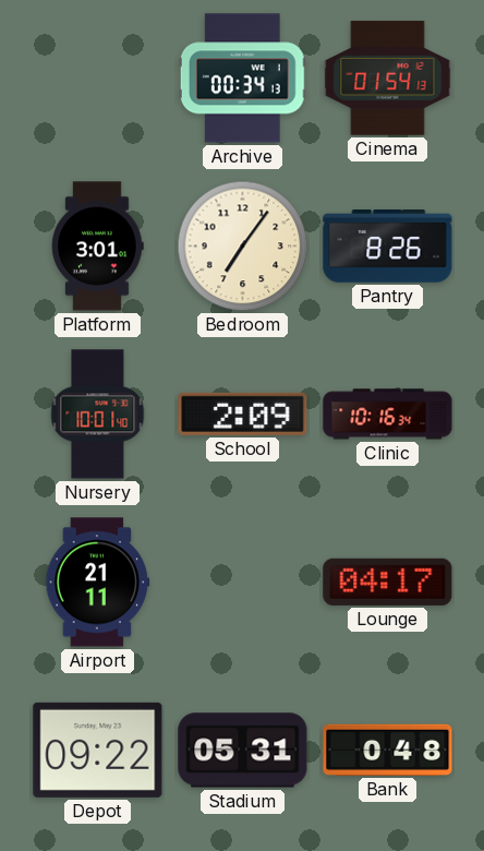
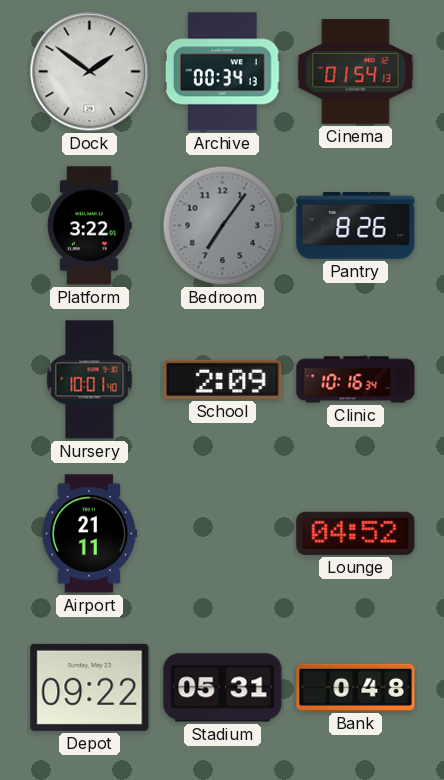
Dock: none -> 1:51 (90, 72)
Platform: 3:01 -> 3:22 (89, 226)
Bedroom dial: cream -> grey (223, 226)
Lounge: 04:17 -> 04:52 (356, 533)
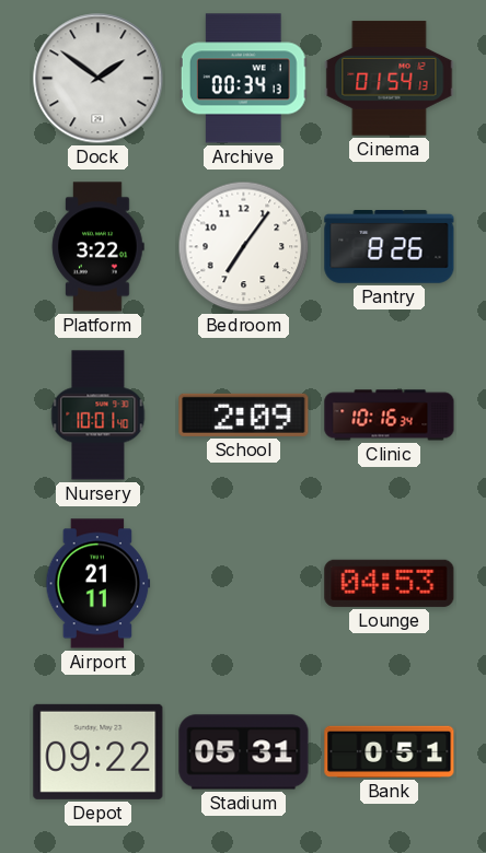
Bedroom dial: grey -> white (244, 247)
Lounge: 04:52 -> 04:53 (390, 583)
Bank: 0:48 -> 0:51 (390, 751)
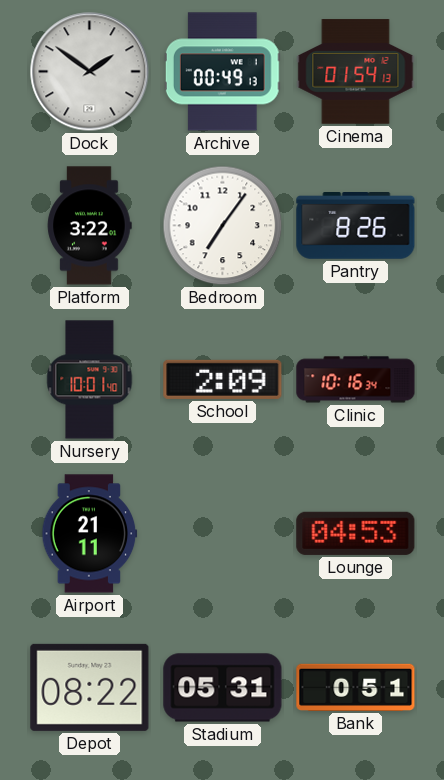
Archive: 00:34 -> 00:49 (222, 72)
Depot: 09:22 -> 08:22 (90, 687)
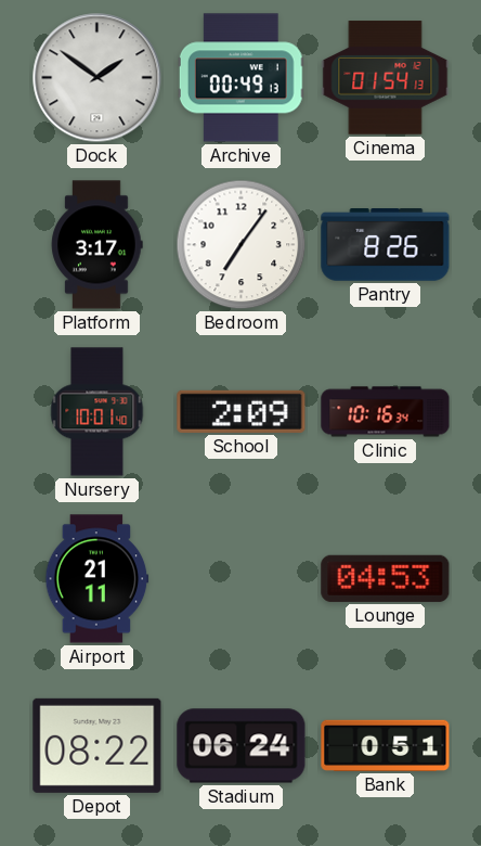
Platform: 3:22 -> 3:17 (96, 245)
Stadium: 05:31 -> 06:24 (242, 746)
